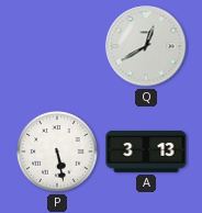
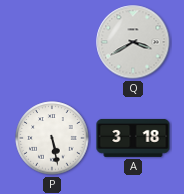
Q: 12:40 -> 3:40 (133, 42)
A: 3:13 -> 3:18 (133, 138)
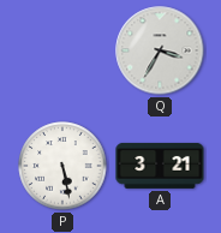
Q: 3:40 -> 3:35 (160, 50)
A: 3:18 -> 3:21 (160, 166)
